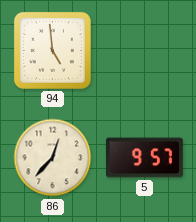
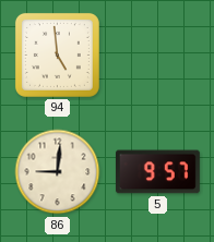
86: 12:37 -> 9:01 (58, 172)
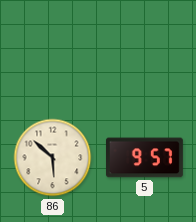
94: 4:59 -> none (57, 55)
86: 9:01 -> 5:52 (53, 158)
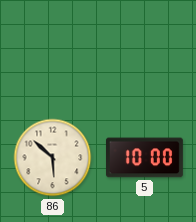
5: 9:57 -> 10:00 (144, 158)
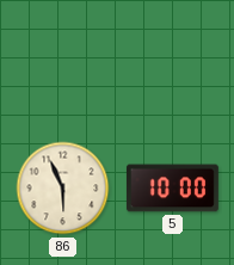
86: 5:52 -> 5:56 (63, 189)
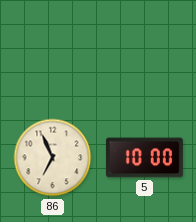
86: 5:56 -> 6:56 (53, 158)
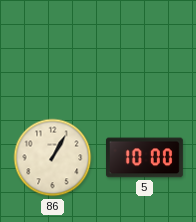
86: 6:56 -> 1:05 (53, 158)
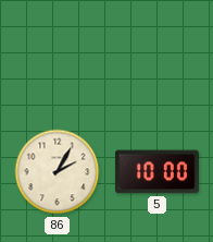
86: 1:05 -> 2:05 (58, 172)
